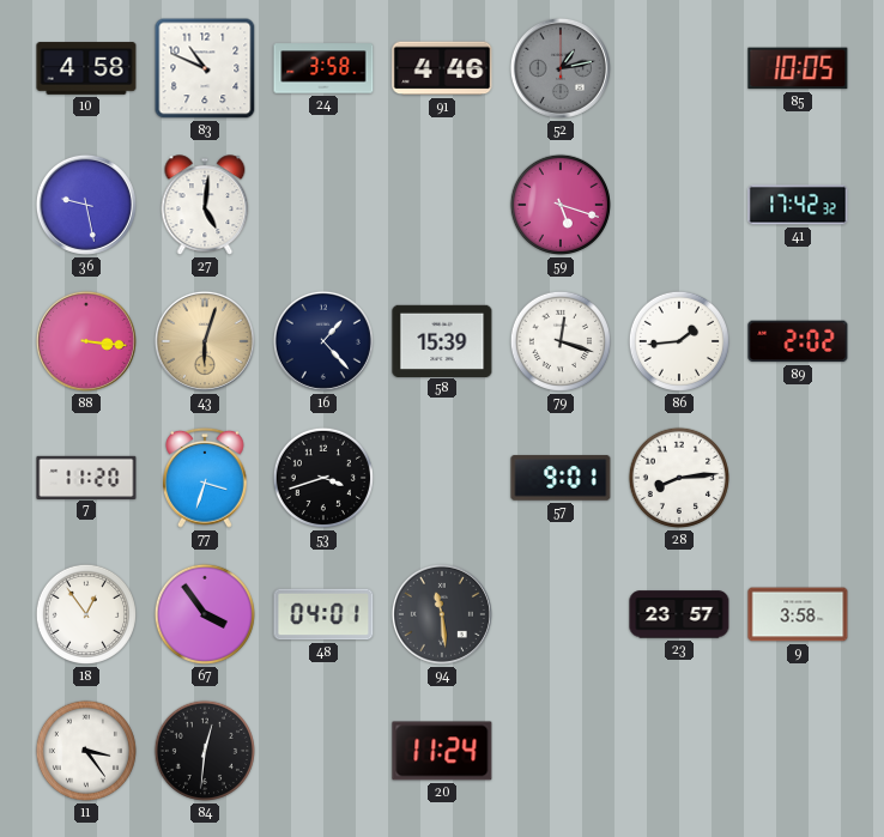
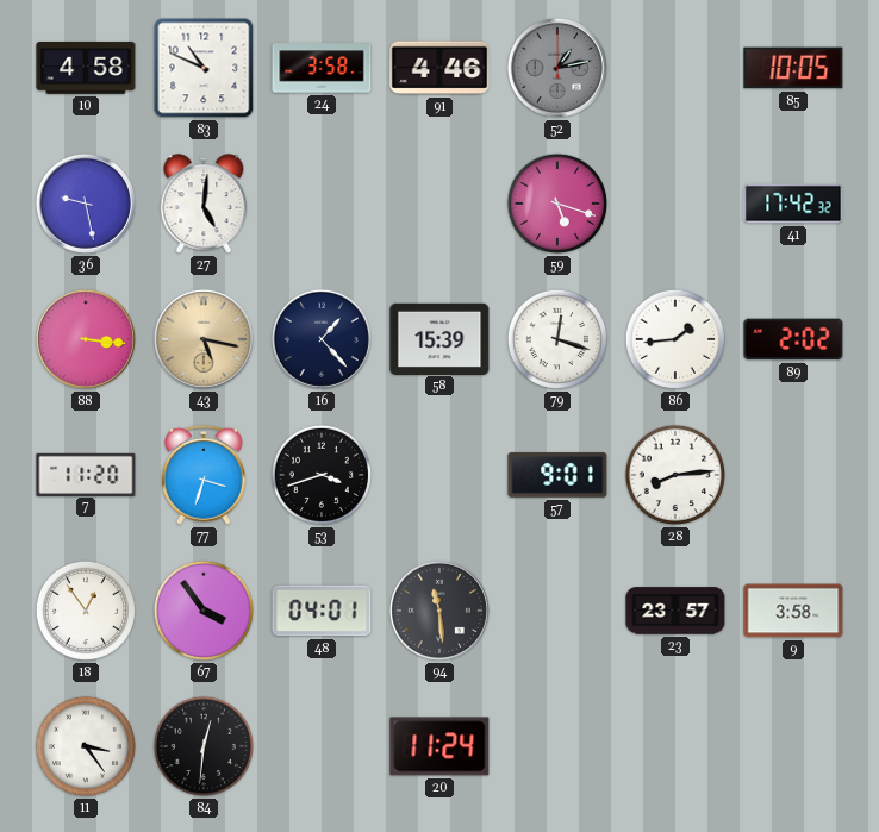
43: 6:03 -> 5:17 (204, 339)
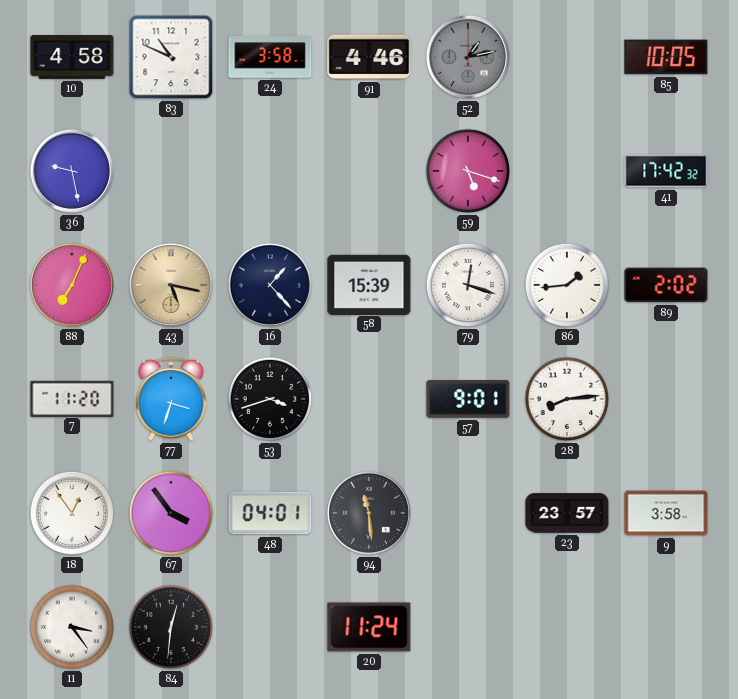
27: 5:01 -> none (204, 204)
88: 3:16 -> 7:04 (72, 285)
